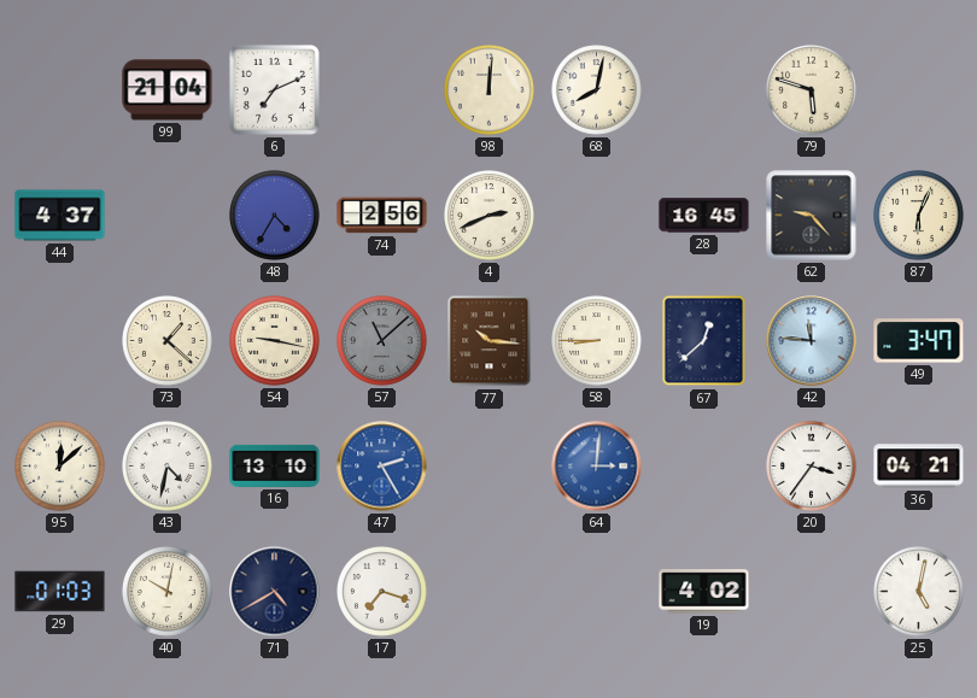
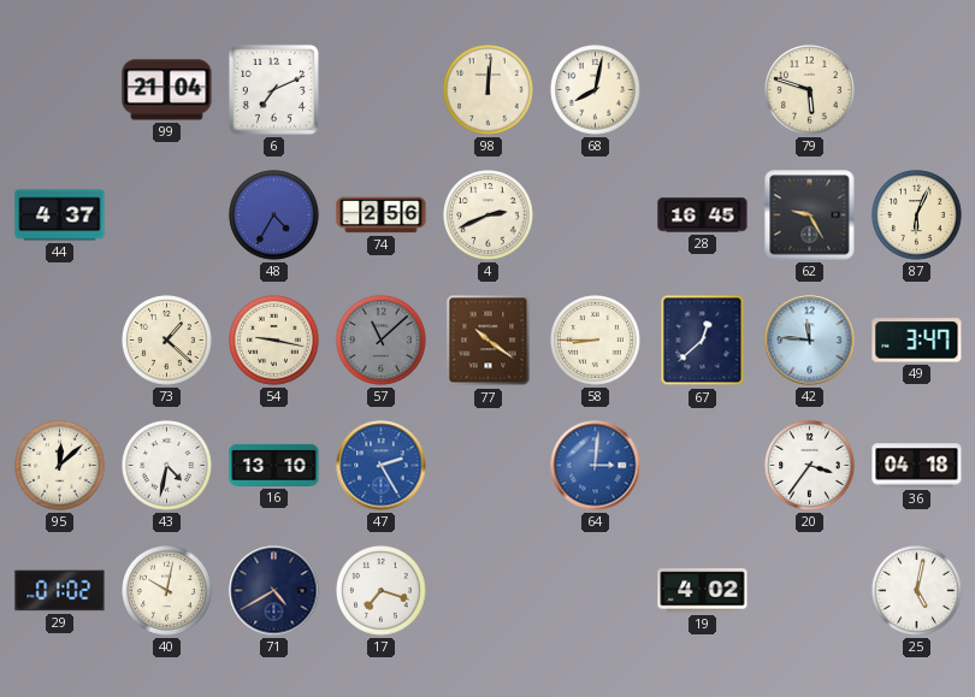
62: 9:23 -> 9:25 (810, 215)
77: 10:16 -> 10:21 (489, 341)
36: 04:21 -> 04:18 (917, 466)
29: 01:03 -> 01:02 (60, 591)
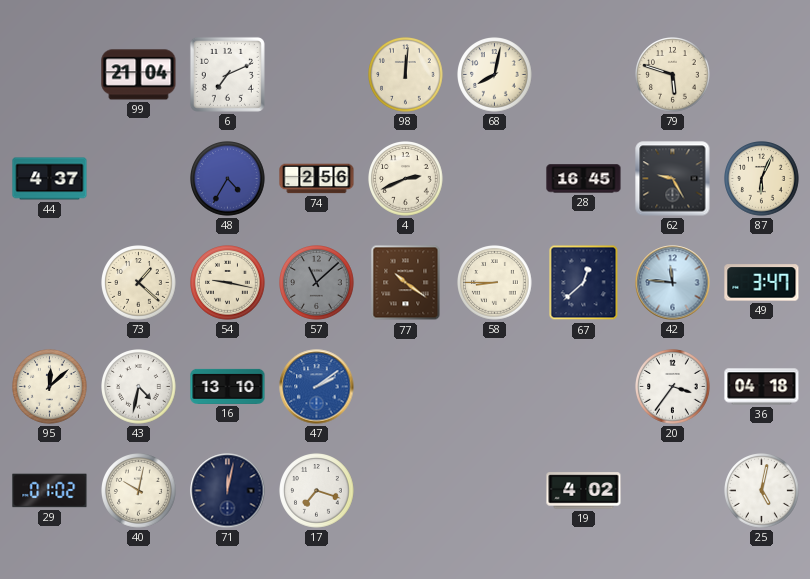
47: 2:25 -> 2:09 (317, 387)
64: 3:01 -> none (596, 466)
71: 4:40 -> 12:02 (228, 491)
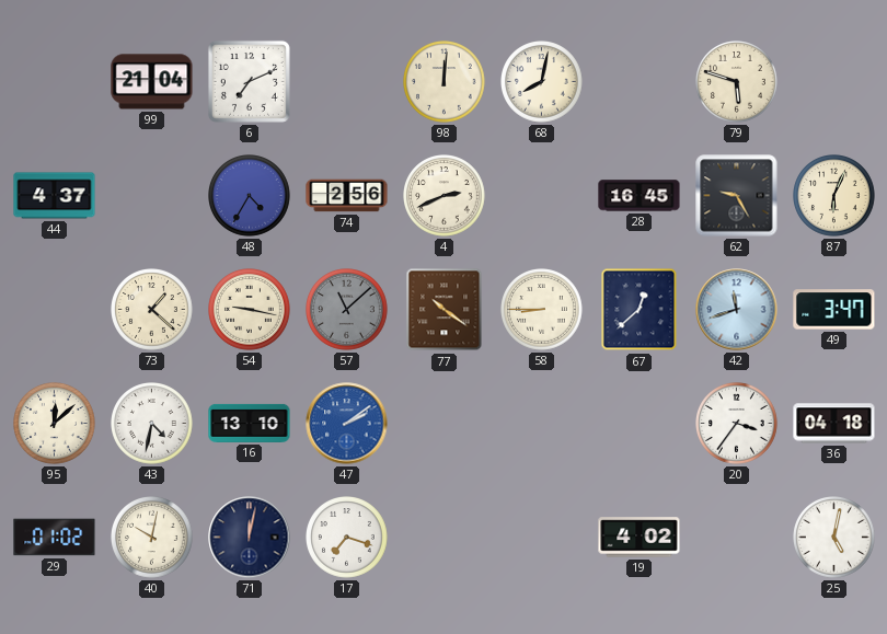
42: 11:46 -> 11:42 (737, 310)
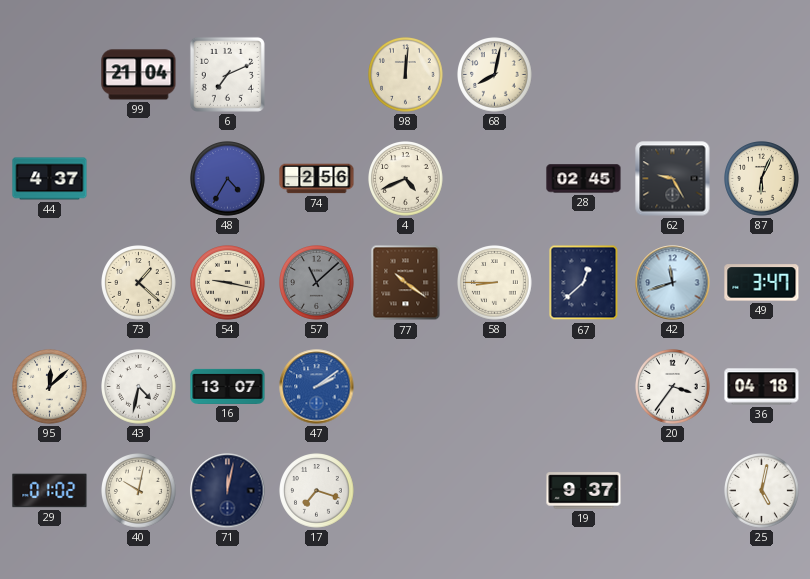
79: 5:48 -> none (737, 82)
4: 2:41 -> 4:41 (406, 179)
28: 16:45 -> 02:45 (584, 179)
16: 13:10 -> 13:07 (228, 386)
19: 4:02 -> 9:37 (584, 491)
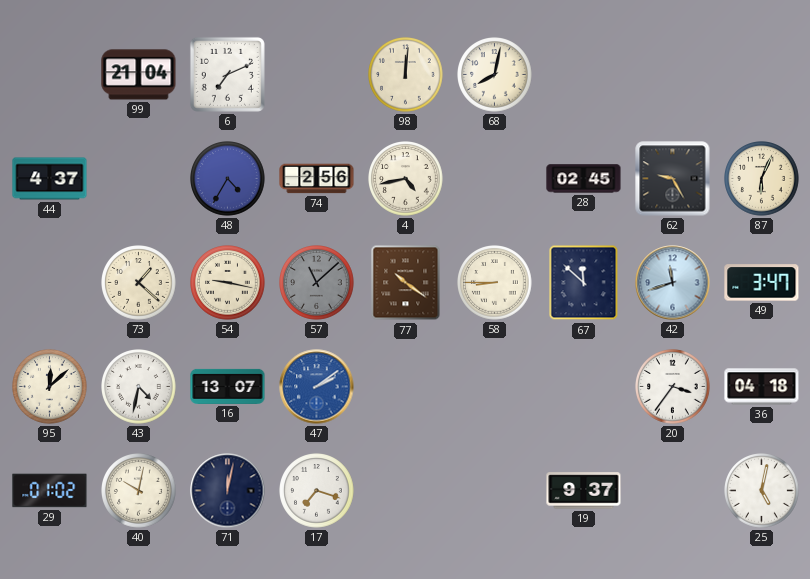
4: 4:41 -> 4:43 (406, 179)
67: 12:38 -> 11:52 (584, 283)
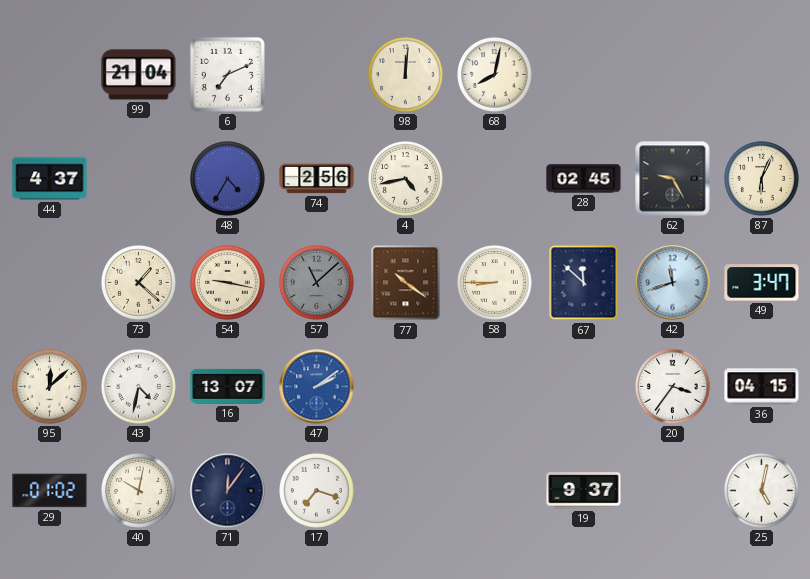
36: 04:18 -> 04:15 (762, 387)
71: 12:02 -> 12:06 (228, 491)
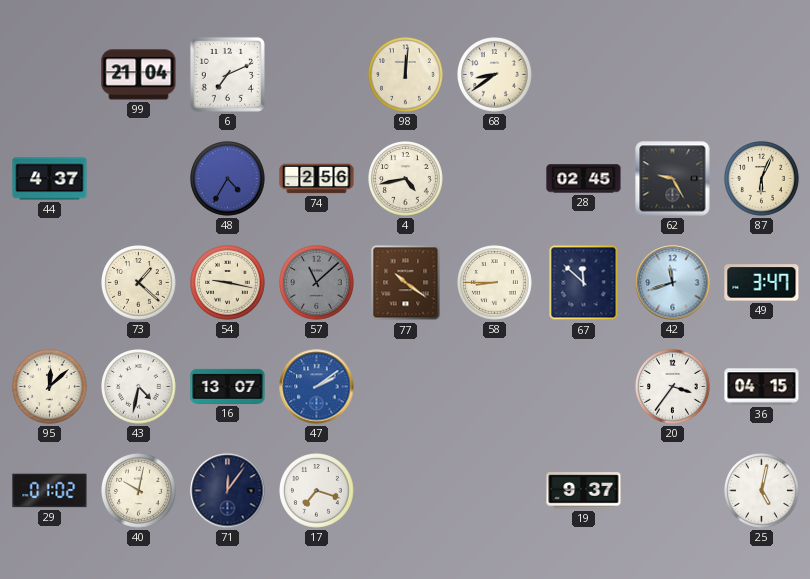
68: 8:02 -> 8:39 (495, 75)
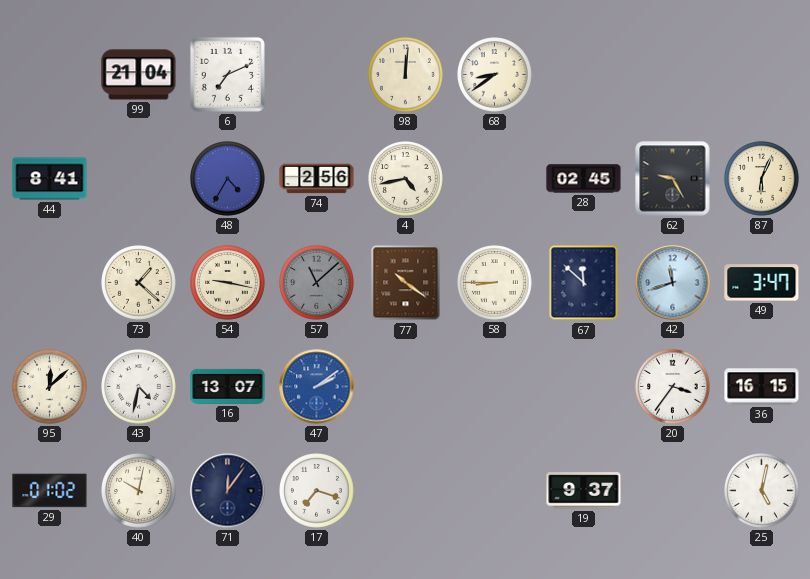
44: 4:37 -> 8:41 (50, 179)
36: 04:15 -> 16:15 (762, 387)
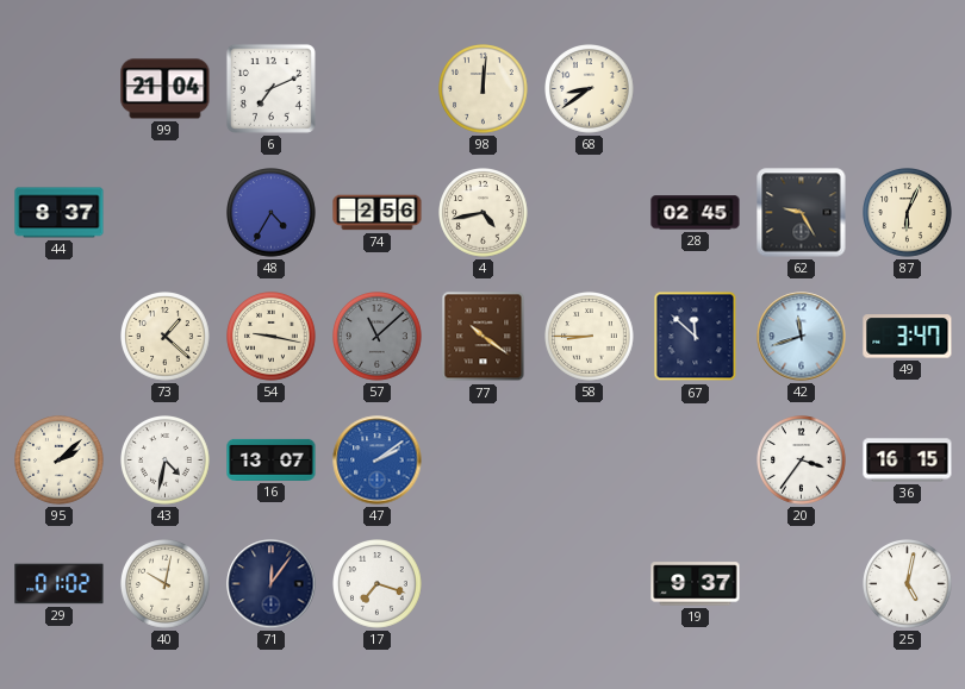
44: 8:41 -> 8:37 (60, 213)
95: 12:08 -> 2:08 (60, 461)
